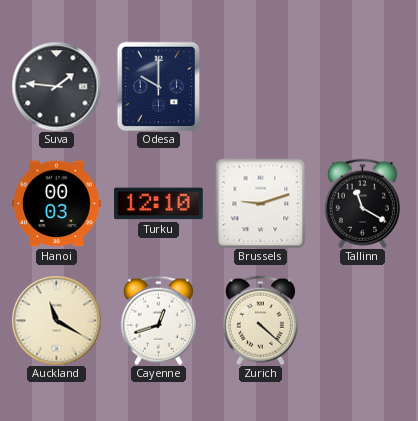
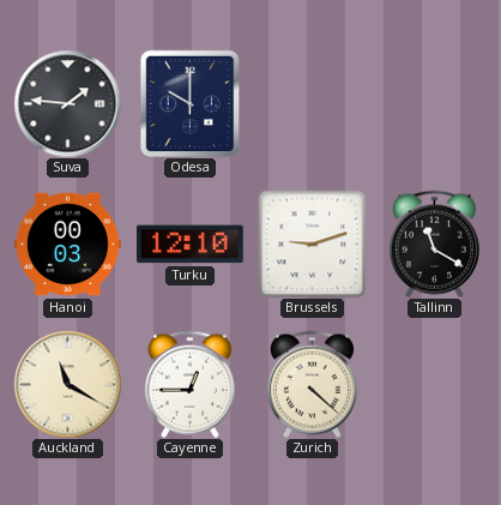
Cayenne: 12:42 -> 12:45 (189, 384)
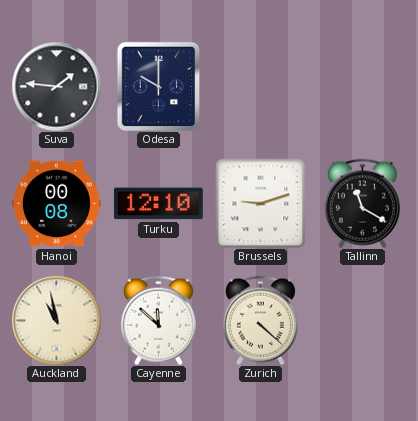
Hanoi: 00:03 -> 00:08 (57, 204)
Auckland: 11:20 -> 10:58 (56, 320)
Cayenne: 12:45 -> 11:52 (158, 320)
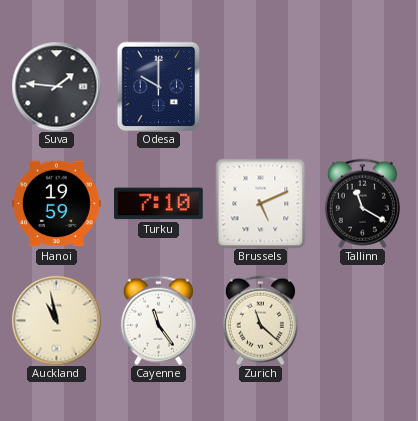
Hanoi: 00:08 -> 19:59 (57, 204)
Turku: 12:10 -> 7:10 (159, 204)
Brussels: 9:12 -> 5:11 (260, 203)
Cayenne: 11:52 -> 11:24 (158, 320)
Zurich: 4:22 -> 11:22 (260, 320)
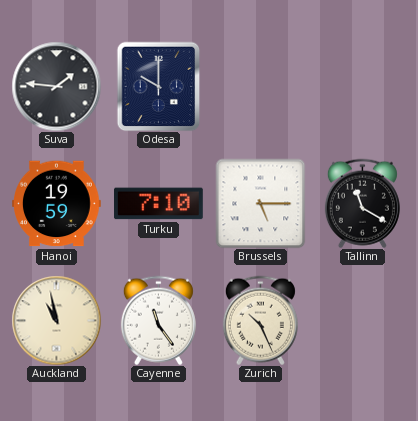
Brussels: 5:11 -> 5:15 (260, 203)
Zurich: 11:22 -> 10:26 (260, 320)
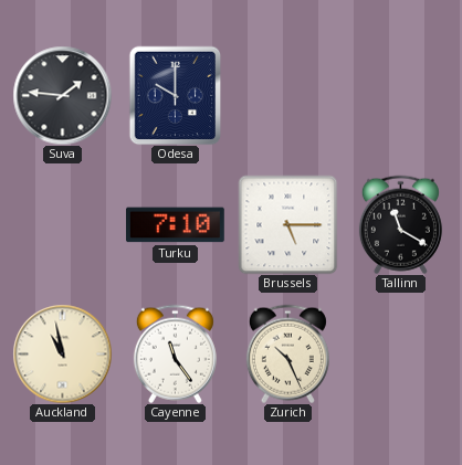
Hanoi: 19:59 -> none (57, 204)
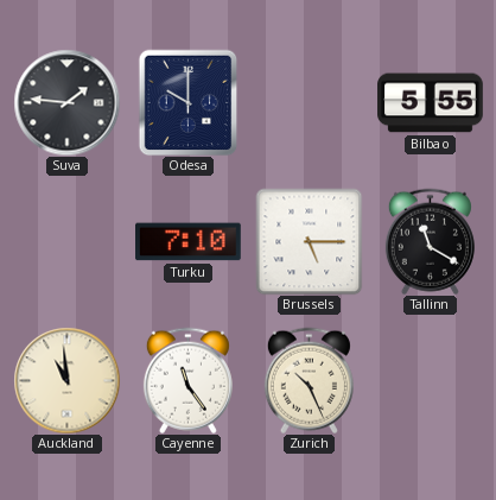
Bilbao: none -> 5:55 (431, 103)
Auckland: 10:58 -> 10:59 (66, 380)
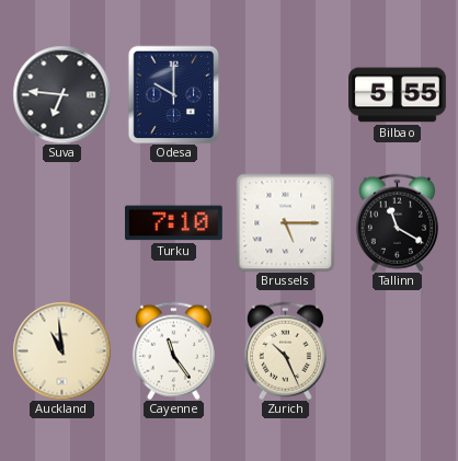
Suva: 1:46 -> 6:46 (61, 94)
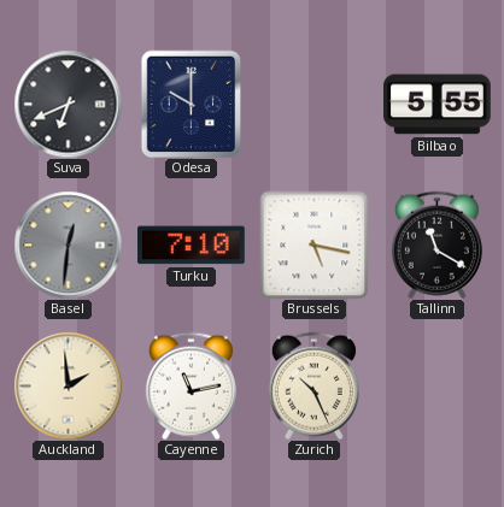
Suva: 6:46 -> 6:41 (68, 104)
Basel: none -> 12:31 (68, 244)
Brussels: 5:15 -> 5:17 (313, 244)
Auckland: 10:59 -> 1:59 (68, 385)
Cayenne: 11:24 -> 11:13 (191, 385)
